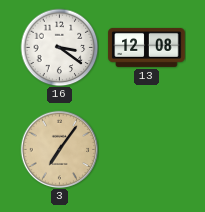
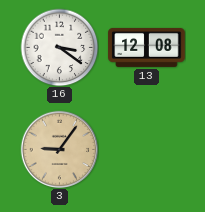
3: 7:06 -> 9:06 (59, 149)
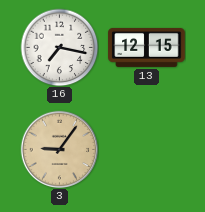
16: 3:21 -> 7:17 (59, 47)
13: 12:08 -> 12:15 (147, 47)
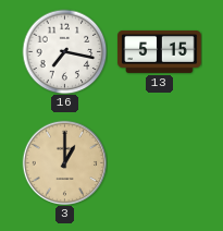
13: 12:15 -> 5:15 (160, 51)
3: 9:06 -> 1:00 (64, 162)
